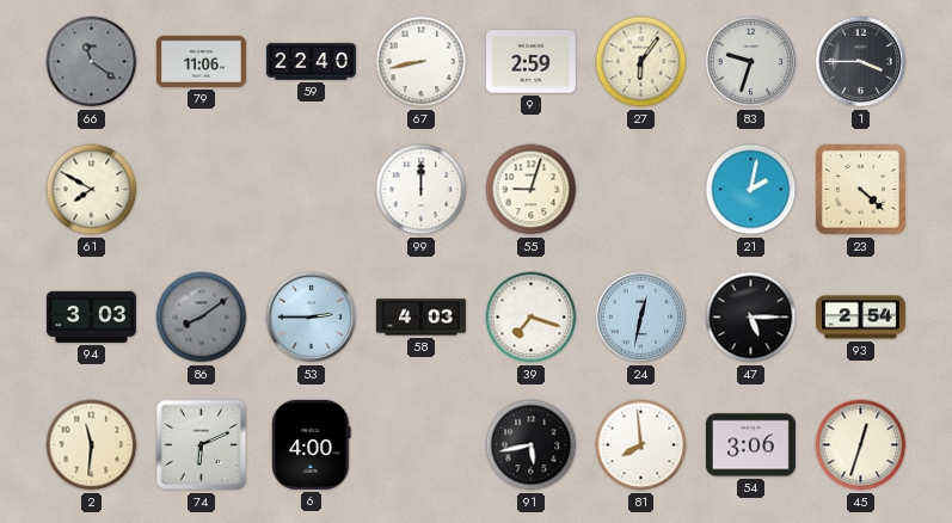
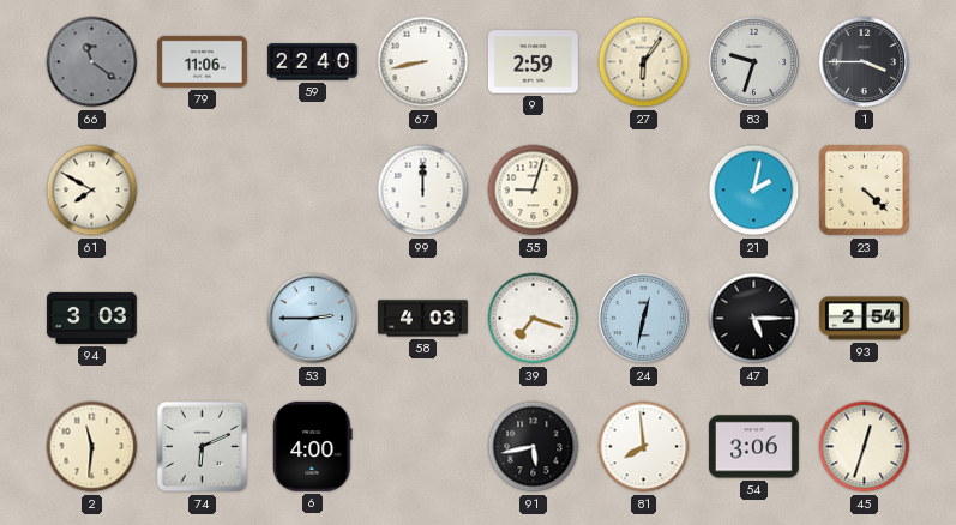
86: 8:09 -> none (202, 318)
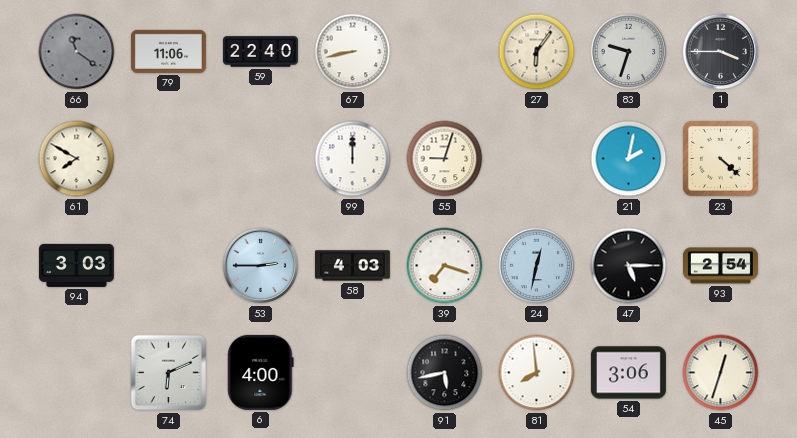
9: 2:59 -> none (533, 62)
2: 11:31 -> none (92, 447)
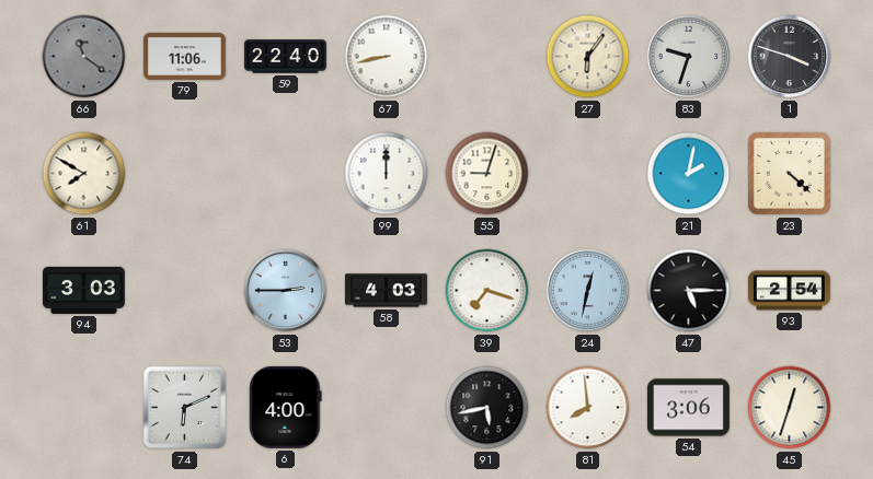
1: 3:45 -> 3:48 (790, 57)
